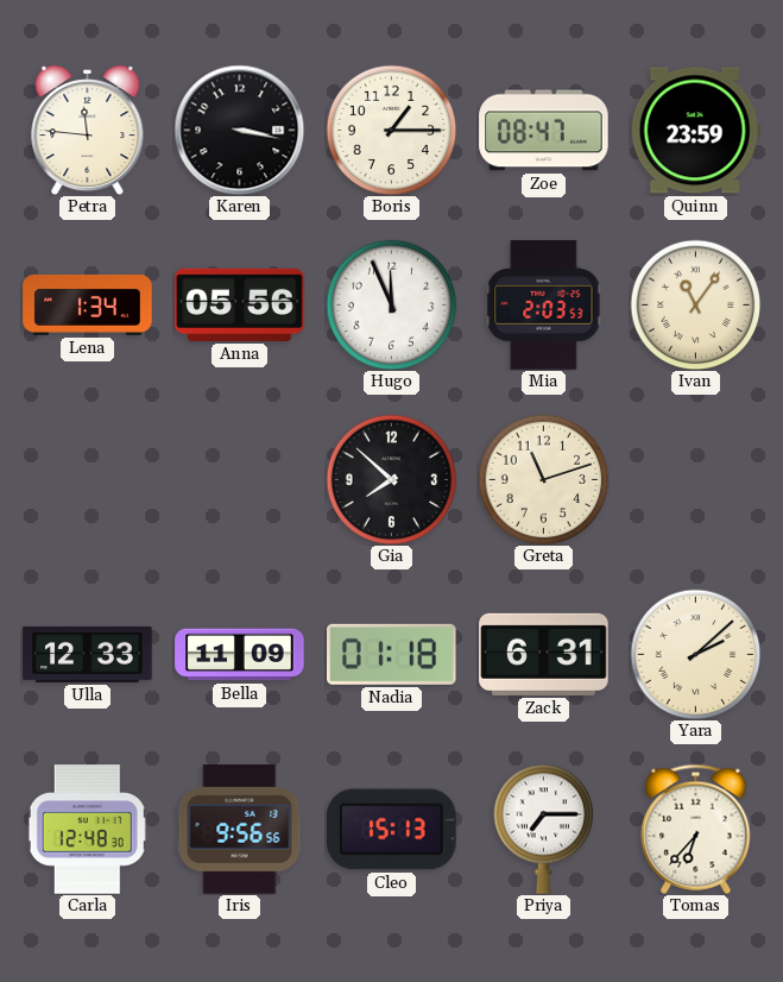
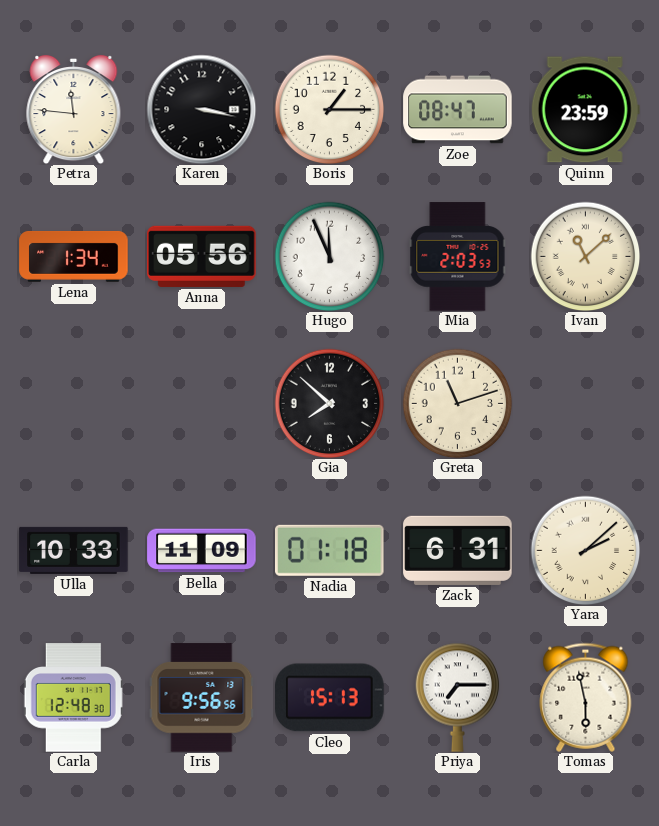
Ivan: 11:06 -> 11:08 (585, 256)
Ulla: 12:33 -> 10:33 (74, 550)
Tomas: 6:37 -> 5:58 (586, 697)
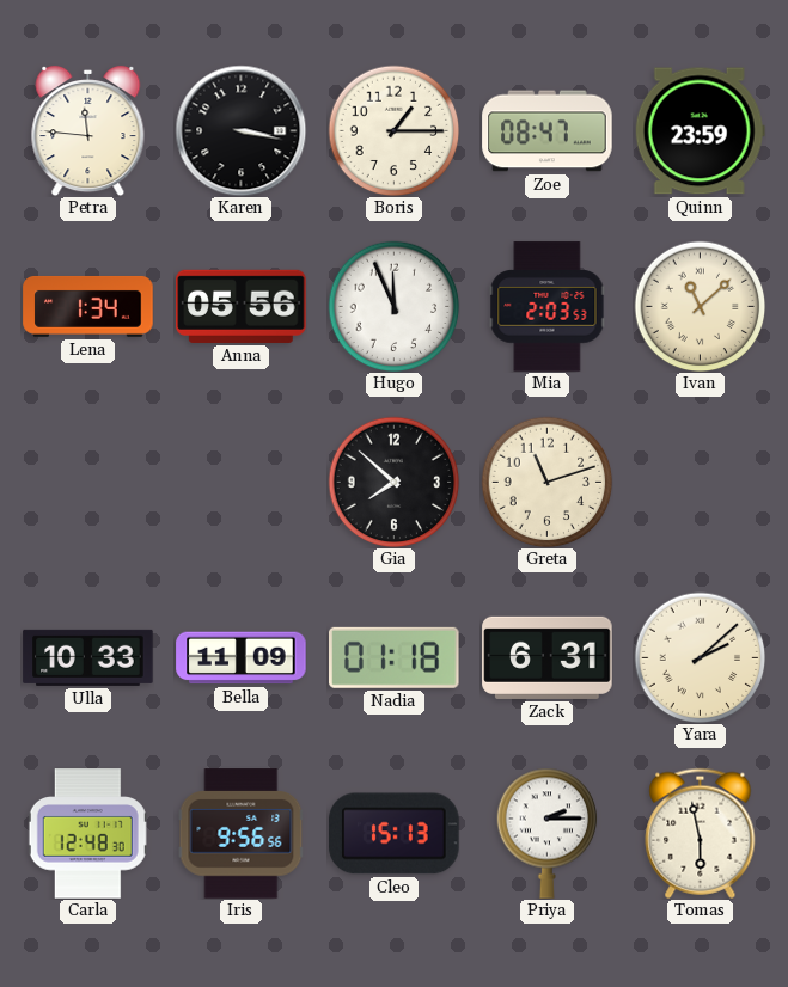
Priya: 7:15 -> 2:15 (548, 833)
